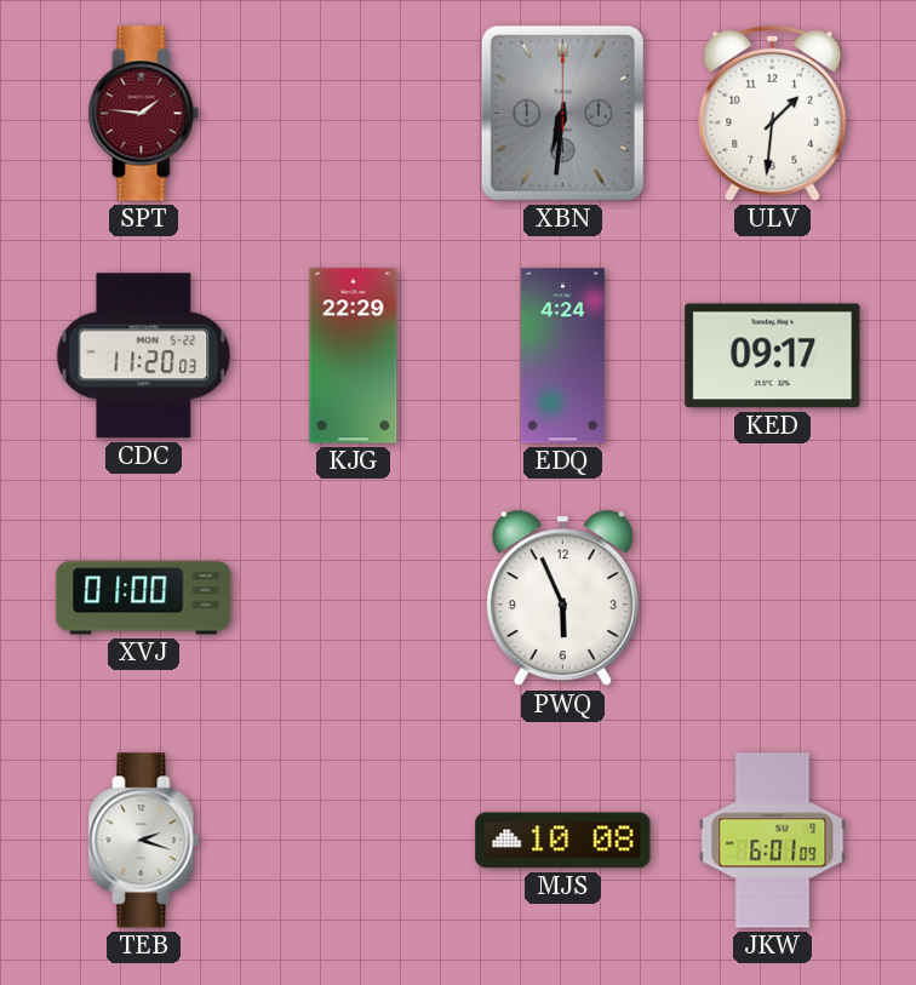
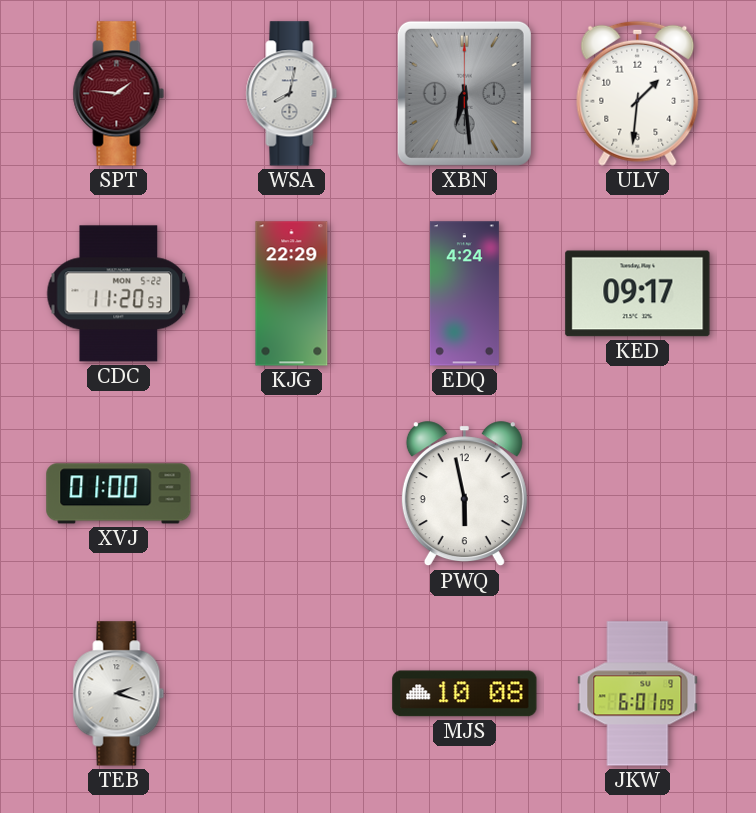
WSA: none -> 8:02 (292, 94)
XBN: 6:31 -> 6:29 (464, 93)
CDC: 11:20:03 -> 11:20:53 (119, 294)
PWQ: 5:56 -> 5:58 (464, 494)
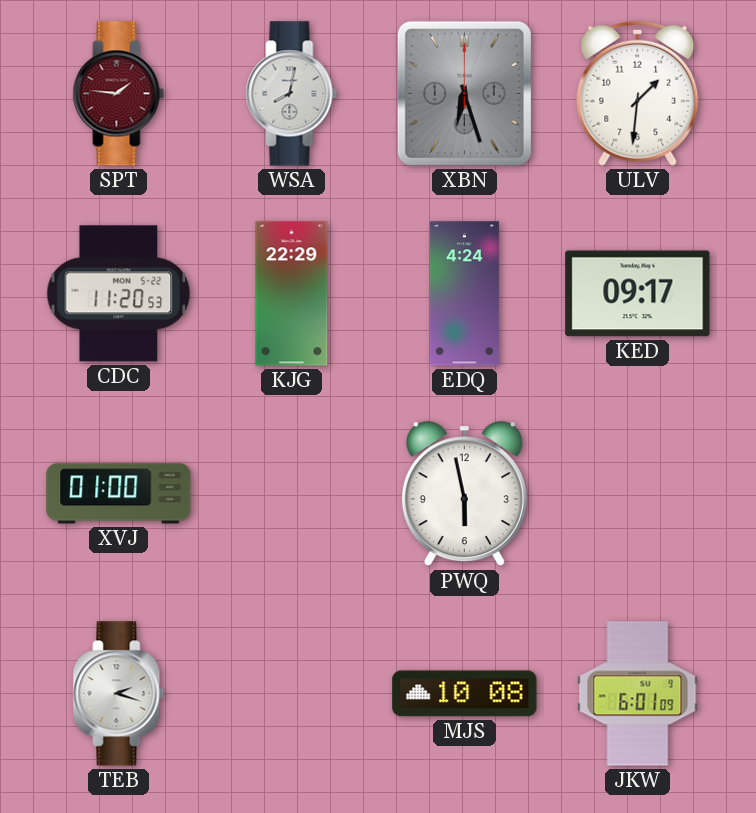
XBN: 6:29 -> 6:27 (464, 93)
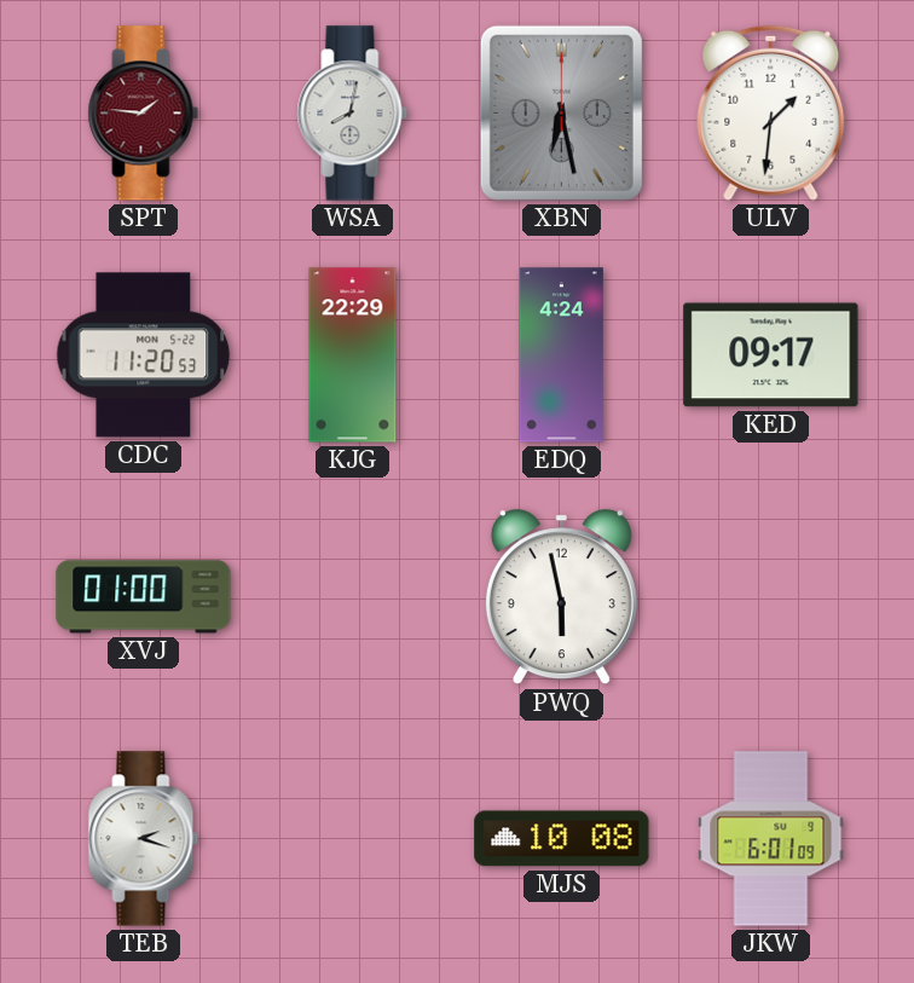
XBN: 6:27 -> 6:28 (561, 112)
